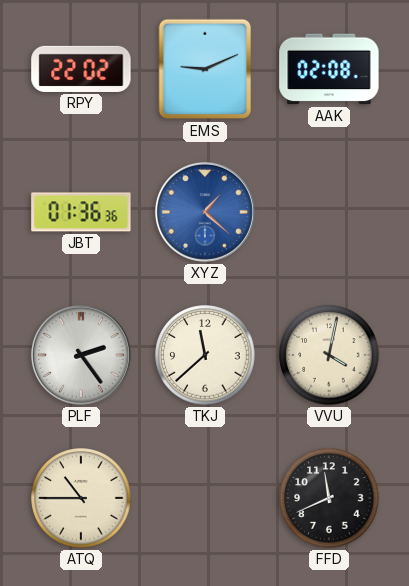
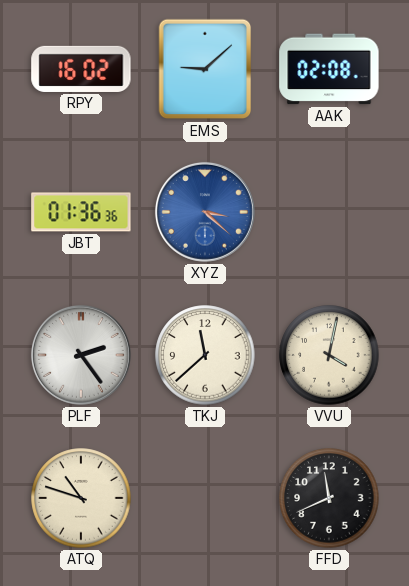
RPY: 22:02 -> 16:02 (81, 69)
EMS: 9:11 -> 9:08 (205, 69)
XYZ: 1:22 -> 3:22 (205, 212)
ATQ: 10:45 -> 10:48 (81, 498)
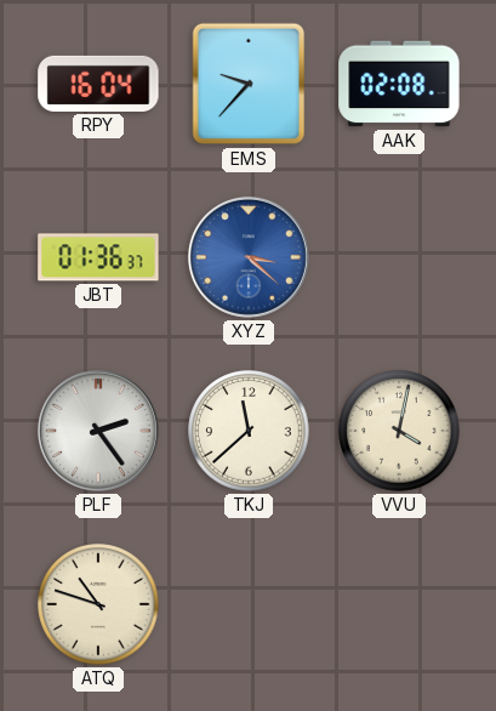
RPY: 16:02 -> 16:04 (98, 84)
EMS: 9:08 -> 9:37 (249, 84)
JBT: 01:36:36 -> 01:36:37 (98, 257)
FFD: 11:41 -> none (329, 498)
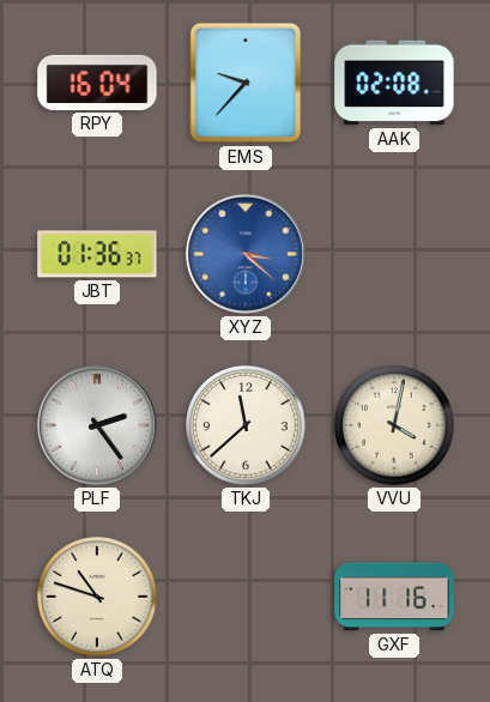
GXF: none -> 11:16 (394, 597)
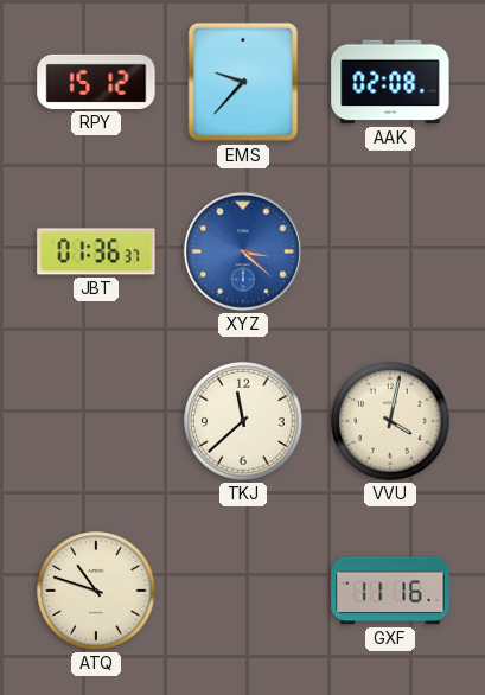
RPY: 16:04 -> 15:12 (96, 82)
PLF: 2:24 -> none (97, 425)
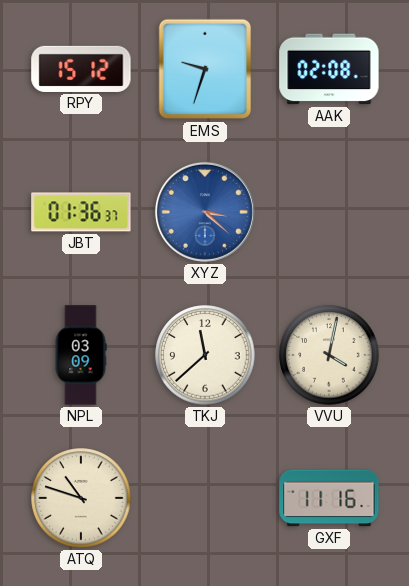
EMS: 9:37 -> 9:33 (205, 69)
NPL: none -> 03:09 (81, 355)
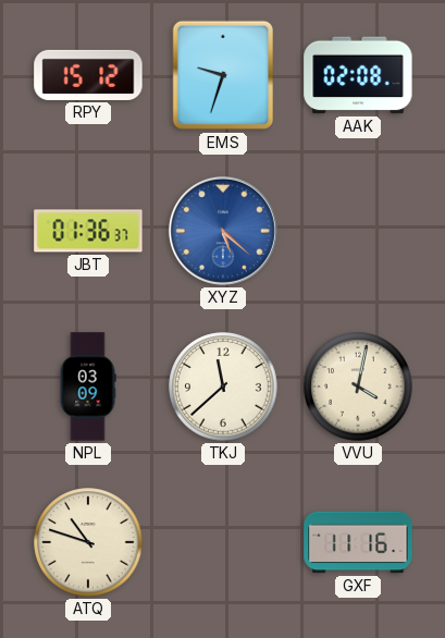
XYZ: 3:22 -> 5:22 (223, 231)
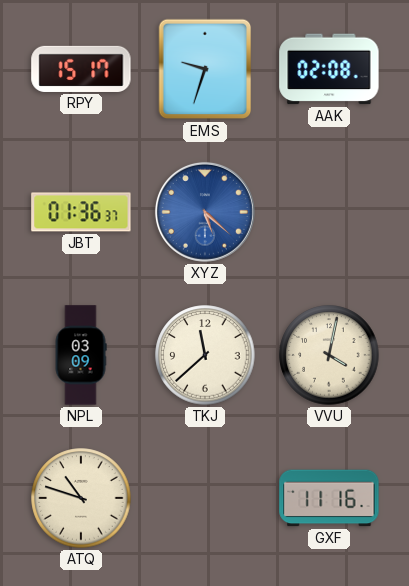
RPY: 15:12 -> 15:17 (81, 69)
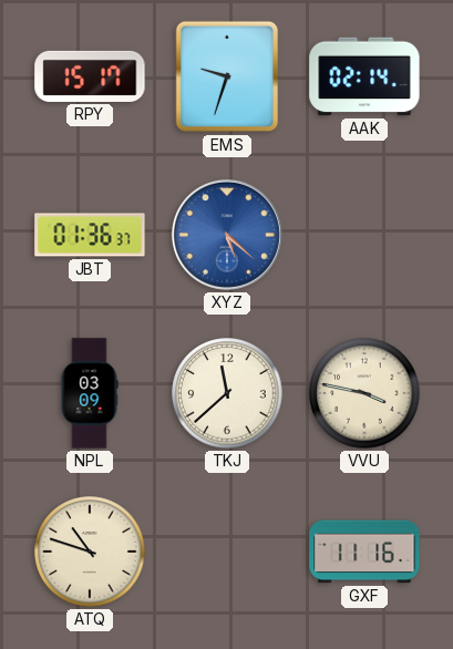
AAK: 02:08 -> 02:14 (364, 76)
VVU: 4:02 -> 3:47 (364, 393)
